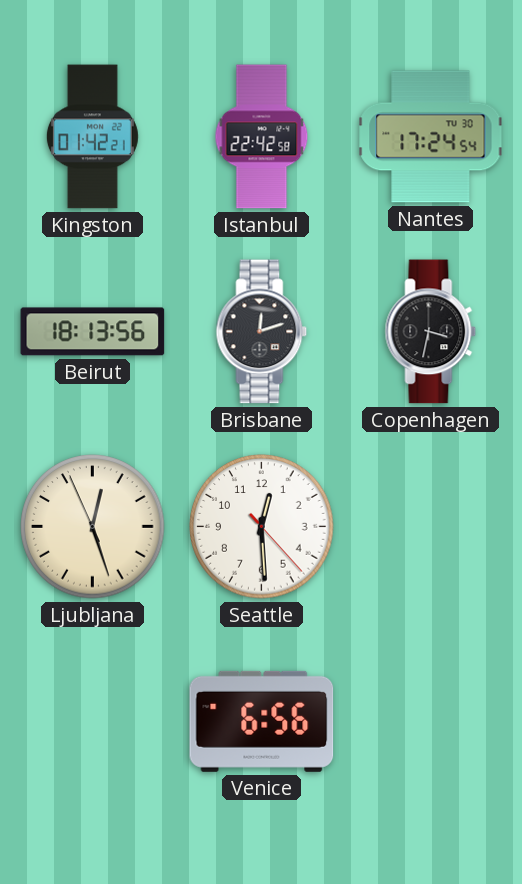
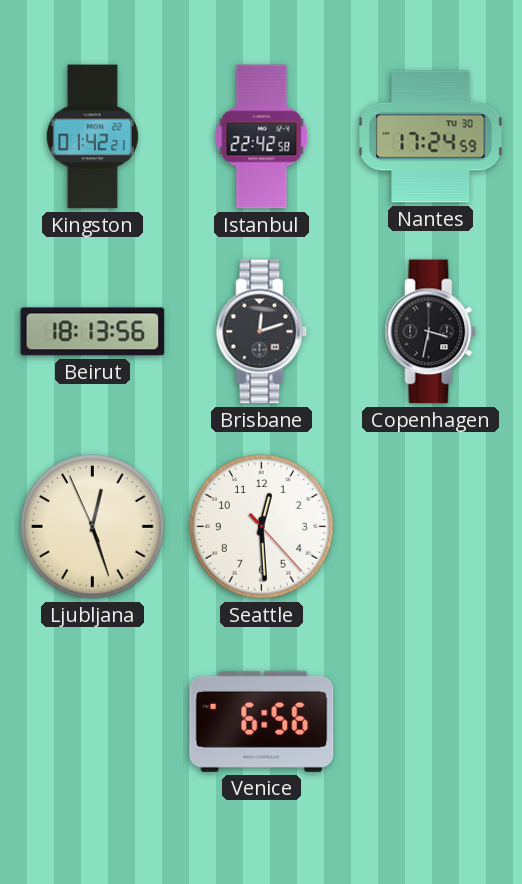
Nantes: 17:24:54 -> 17:24:59 (431, 137)
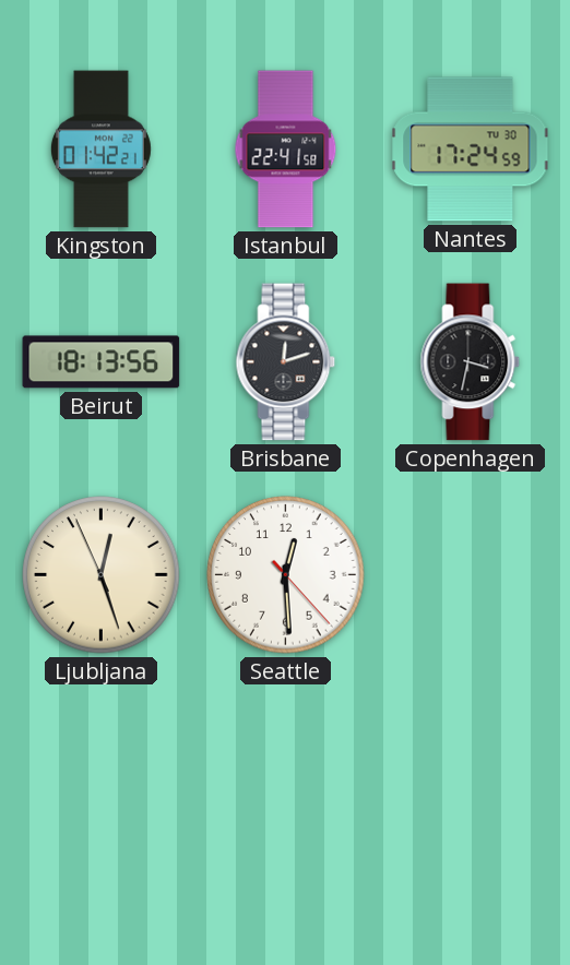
Istanbul: 22:42 -> 22:41 (286, 150)
Venice: 6:56 -> none (262, 721)
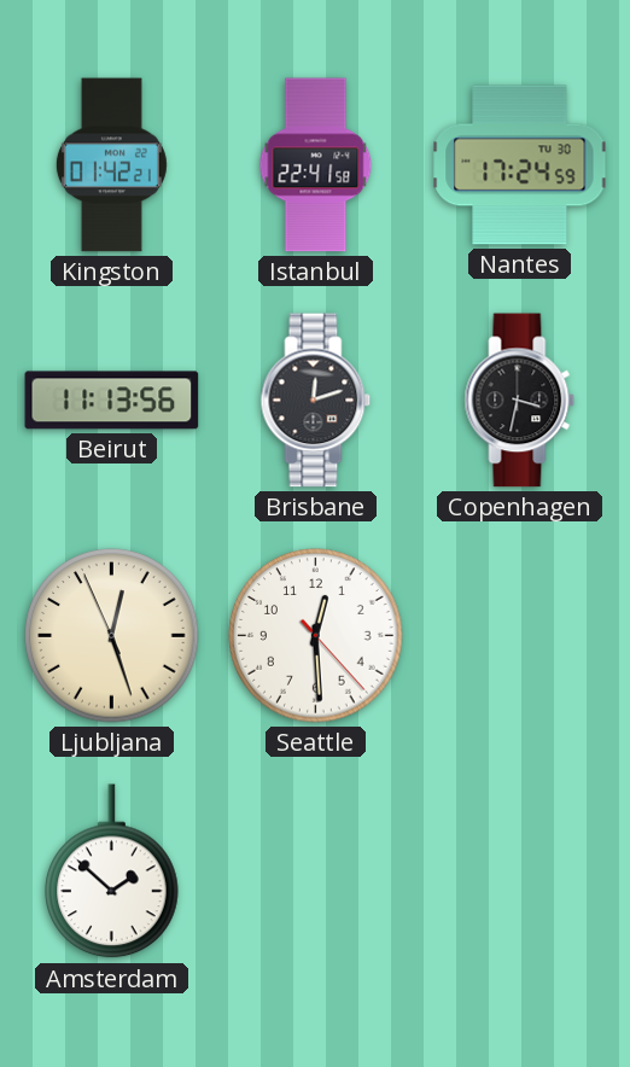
Beirut: 18:13 -> 11:13 (112, 401)
Amsterdam: none -> 1:52 (112, 871)
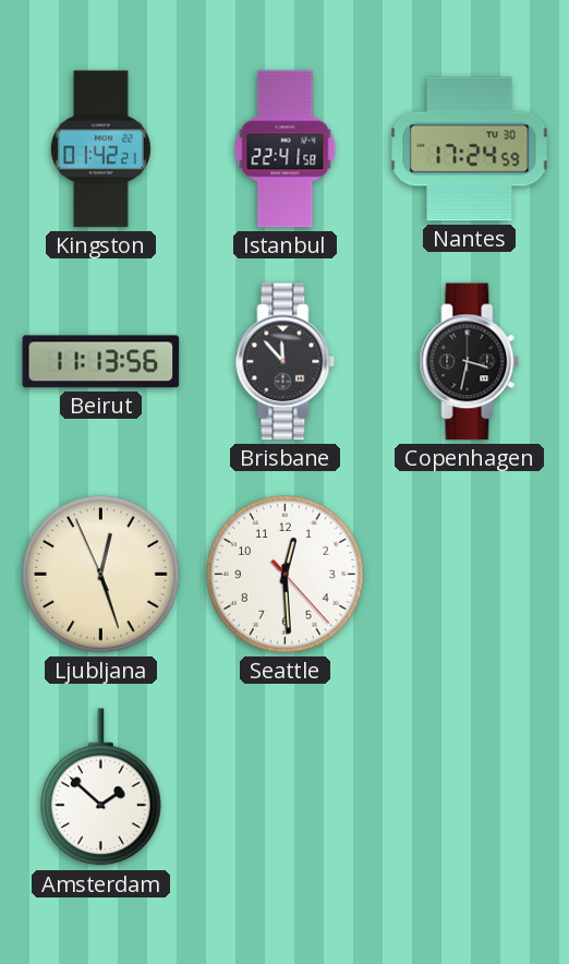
Brisbane: 12:12 -> 11:53 (286, 362)
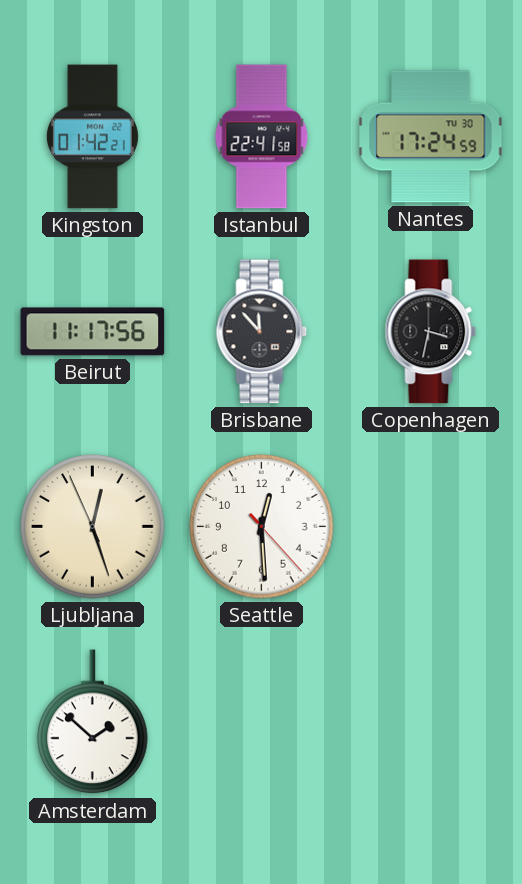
Beirut: 11:13 -> 11:17 (93, 332)
